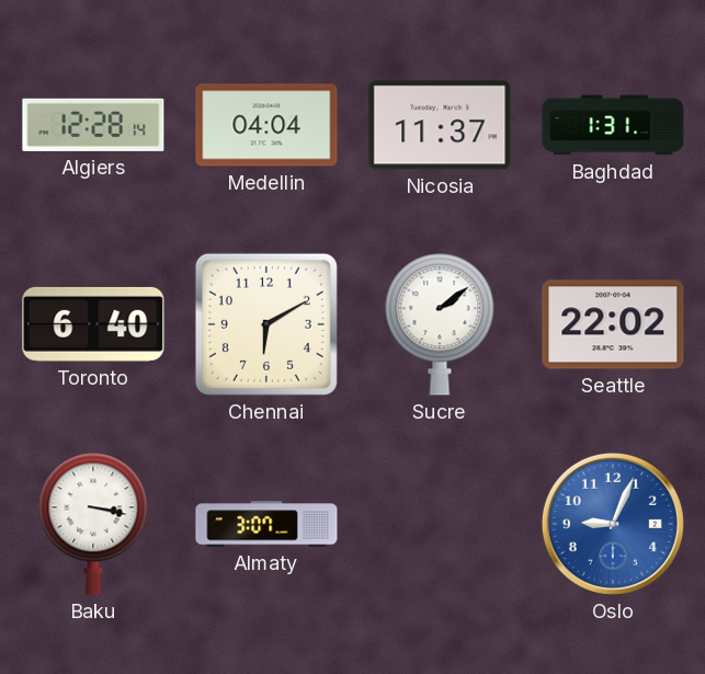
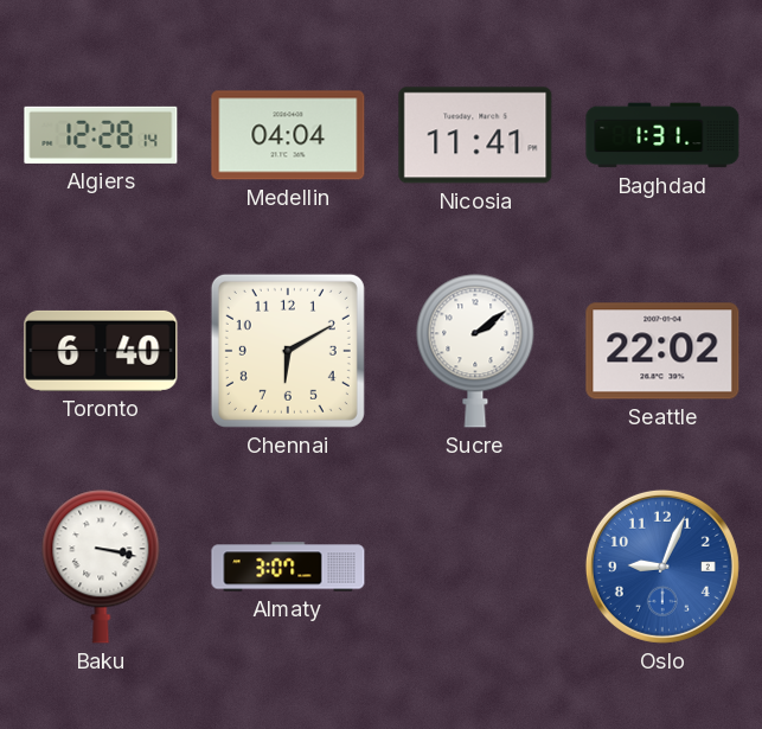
Nicosia: 11:37 -> 11:41 (475, 135)
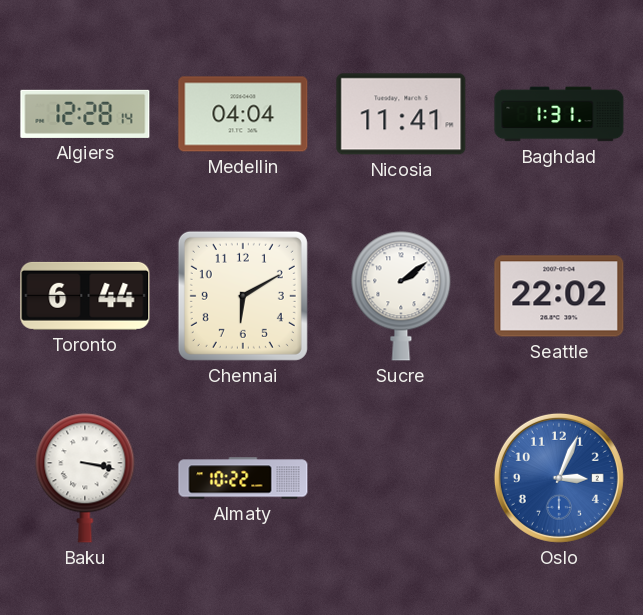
Toronto: 6:40 -> 6:44 (85, 296)
Almaty: 3:07 -> 10:22 (243, 478)
Oslo: 9:04 -> 3:04 (559, 478)
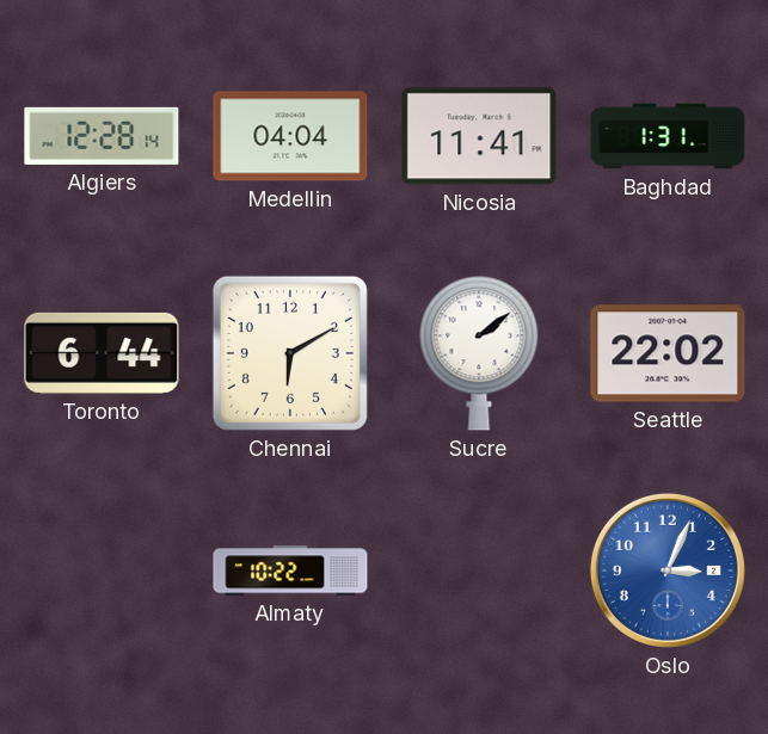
Baku: 3:17 -> none (85, 478)
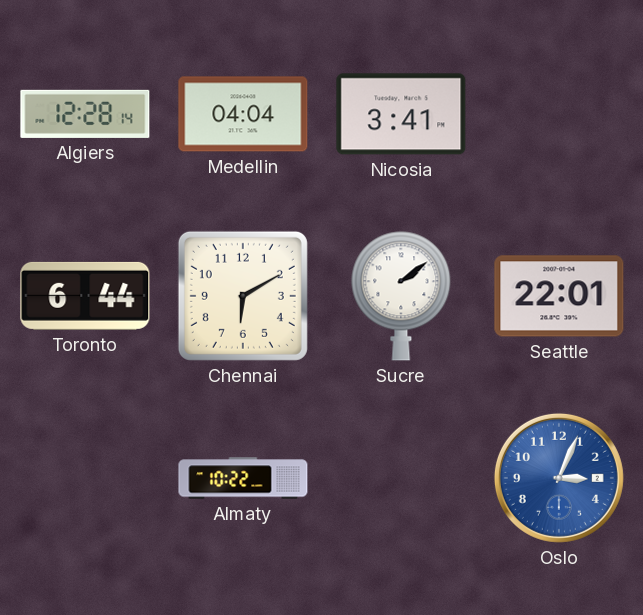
Nicosia: 11:41 -> 3:41 (401, 114)
Baghdad: 1:31 -> none (668, 136)
Seattle: 22:02 -> 22:01 (559, 296)
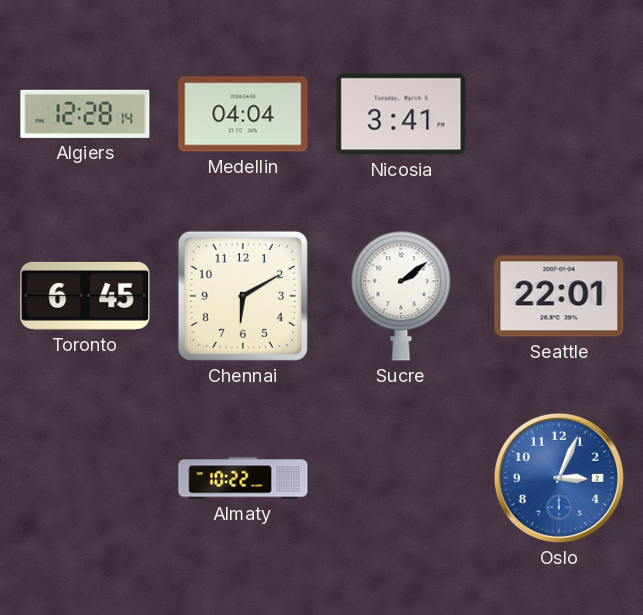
Toronto: 6:44 -> 6:45 (85, 296)
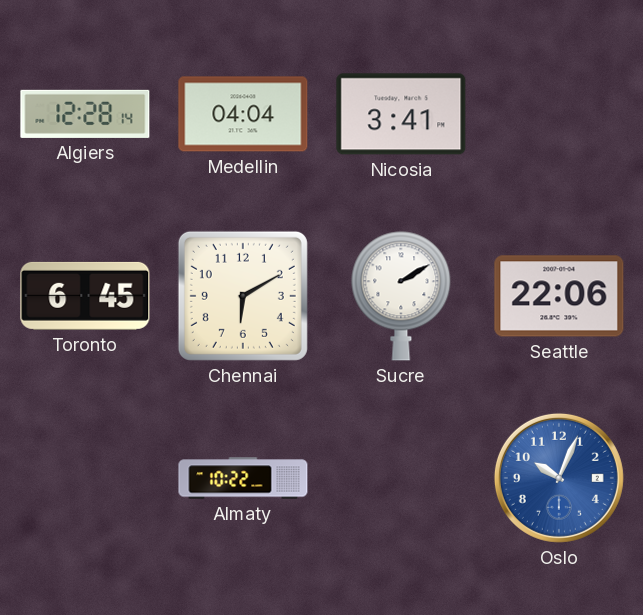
Sucre: 2:09 -> 2:10 (401, 296)
Seattle: 22:01 -> 22:06 (559, 296)
Oslo: 3:04 -> 10:04 (559, 478)
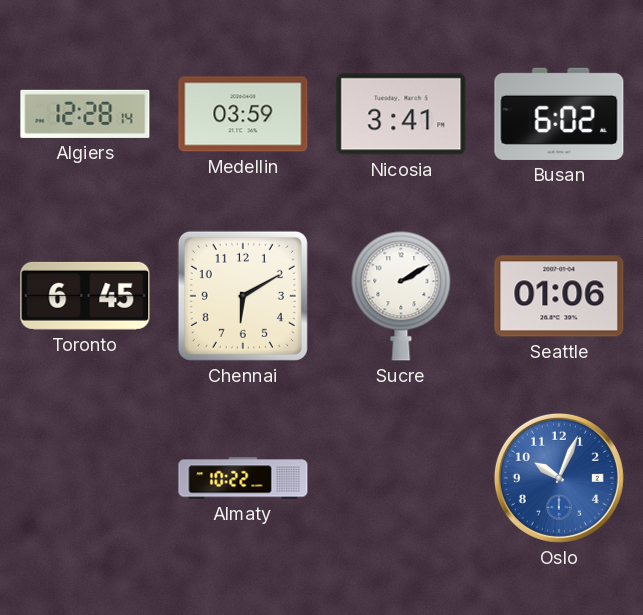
Medellin: 04:04 -> 03:59 (243, 114)
Busan: none -> 6:02 (559, 114)
Seattle: 22:06 -> 01:06 (559, 296)
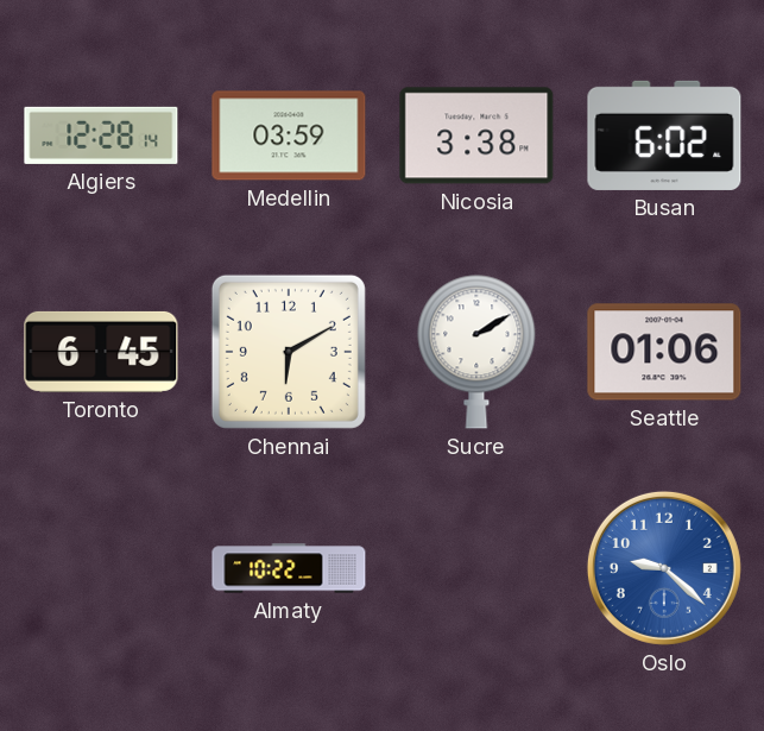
Nicosia: 3:41 -> 3:38 (476, 136)
Oslo: 10:04 -> 9:22 (664, 568)
